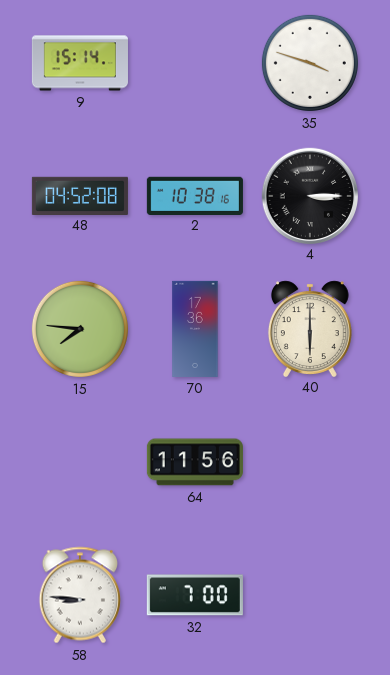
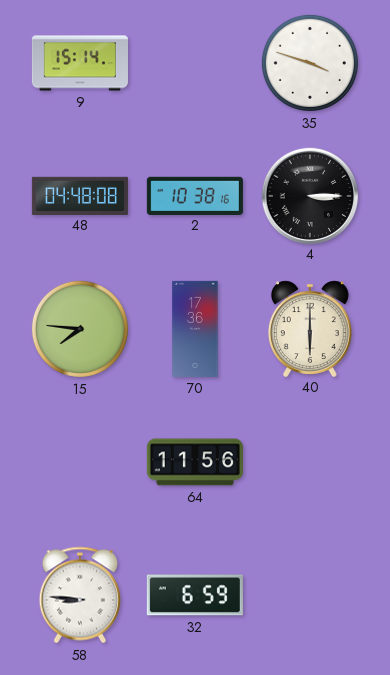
48: 04:52 -> 04:48 (80, 195)
32: 7:00 -> 6:59 (195, 595)
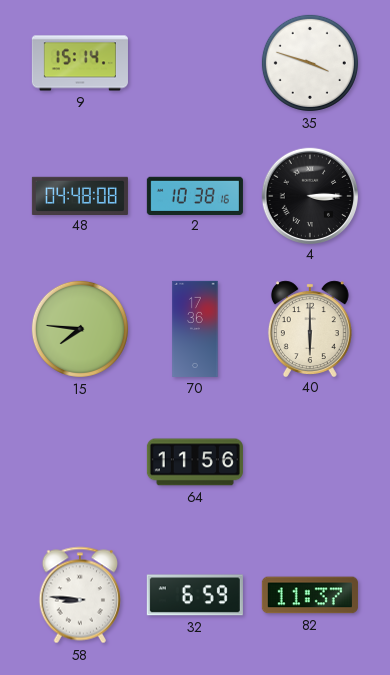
82: none -> 11:37 (310, 595)
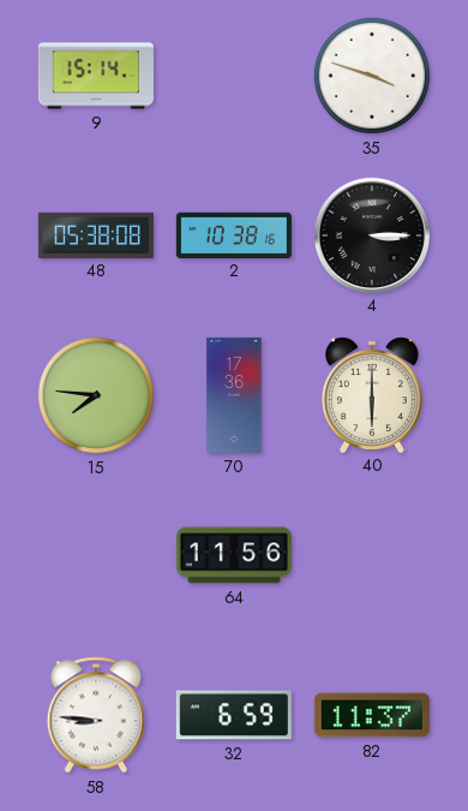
48: 04:48 -> 05:38 (96, 234)
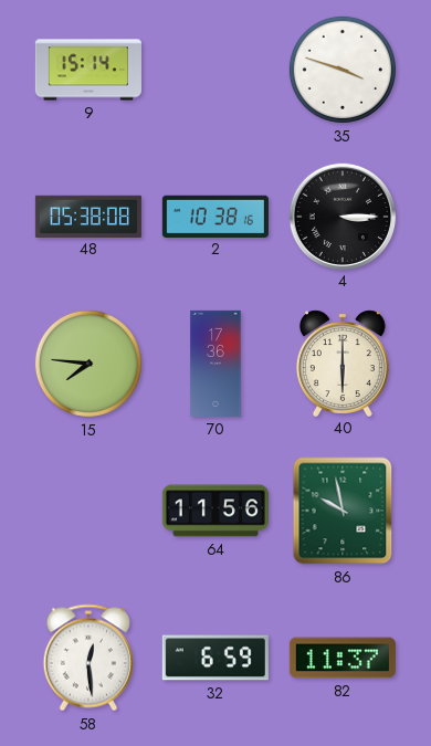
86: none -> 9:58 (343, 511)
58: 8:46 -> 12:29 (87, 658)
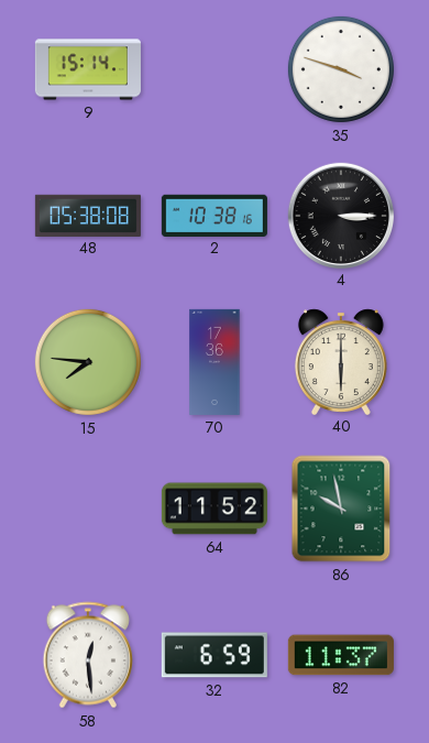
64: 11:56 -> 11:52 (215, 509)
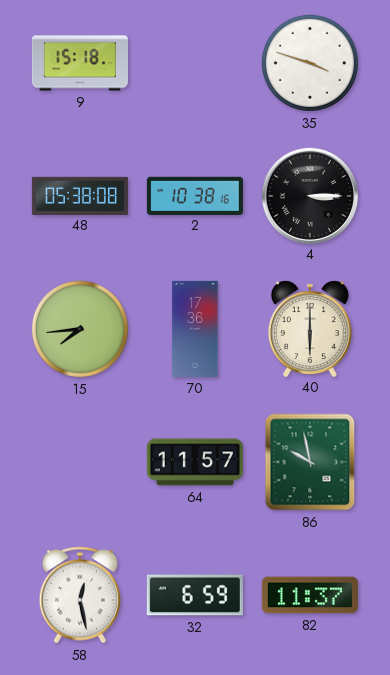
9: 15:14 -> 15:18 (80, 63)
15: 7:46 -> 7:44 (80, 329)
64: 11:52 -> 11:57 (195, 462)
58: 12:29 -> 12:28 (79, 595)
